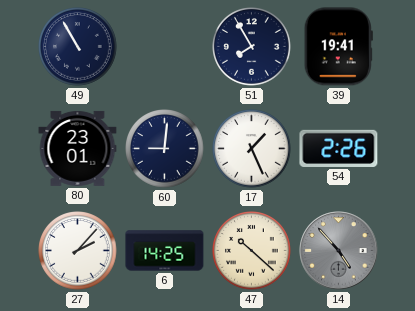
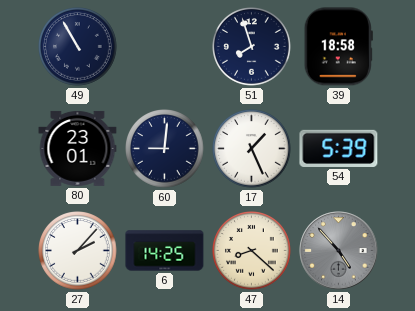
51: 7:55 -> 7:57 (252, 47)
39: 19:41 -> 18:58 (338, 47)
54: 2:26 -> 5:39 (339, 148)
47: 10:22 -> 8:22 (252, 251)
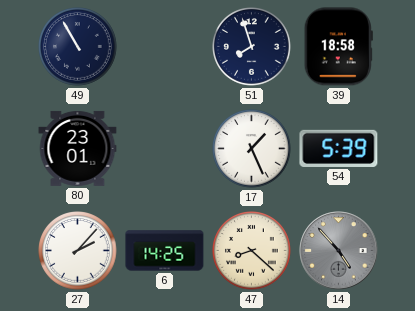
60: 9:01 -> none (165, 149)
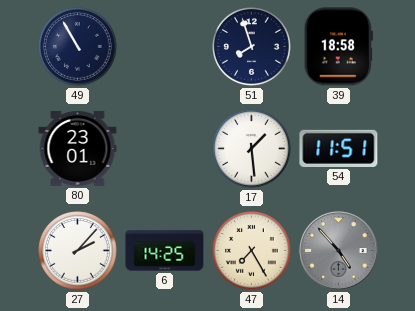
17: 1:26 -> 1:29 (252, 149)
54: 5:39 -> 11:51 (339, 148)
47: 8:22 -> 7:25 (252, 251)
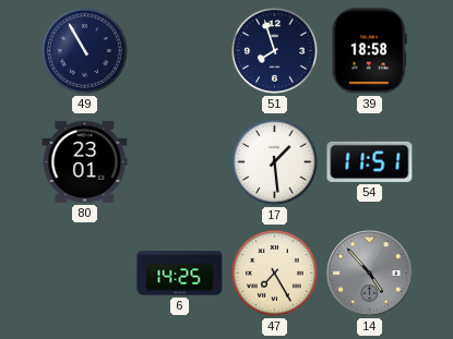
27: 2:07 -> none (78, 251)
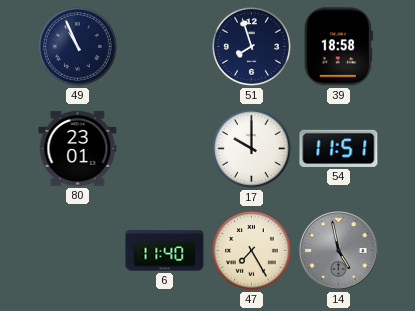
49: 10:55 -> 10:56 (78, 47)
17: 1:29 -> 10:00 (252, 149)
6: 14:25 -> 11:40 (165, 251)
14: 4:53 -> 4:58 (339, 251)
